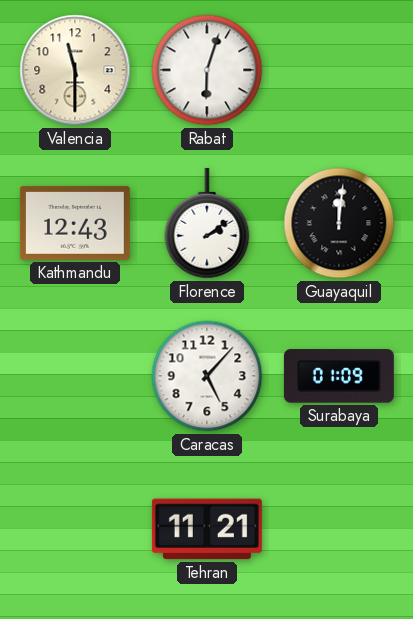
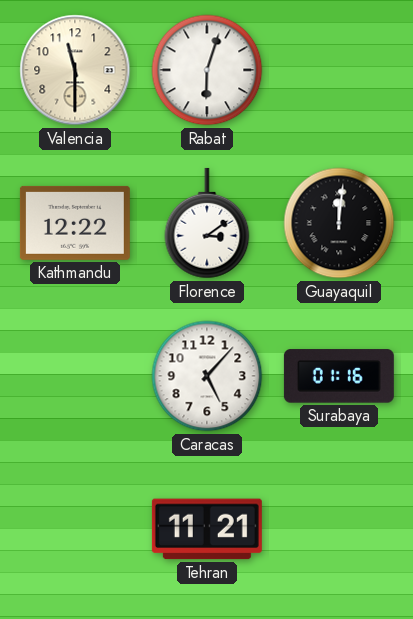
Kathmandu: 12:43 -> 12:22 (75, 223)
Florence: 2:09 -> 3:09 (207, 223)
Surabaya: 01:09 -> 01:16 (339, 376)
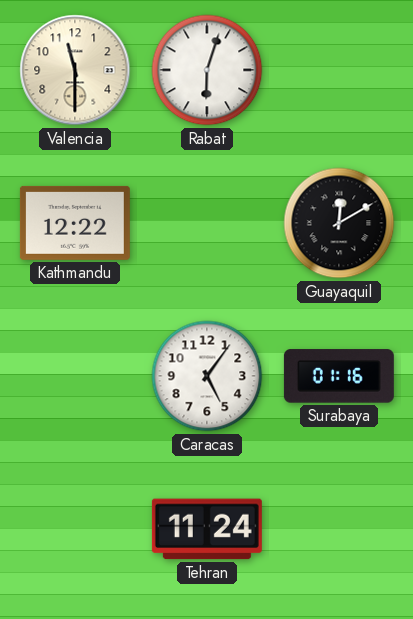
Florence: 3:09 -> none (207, 223)
Guayaquil: 12:01 -> 12:10 (339, 223)
Caracas: 5:07 -> 5:06 (207, 376)
Tehran: 11:21 -> 11:24 (207, 529)
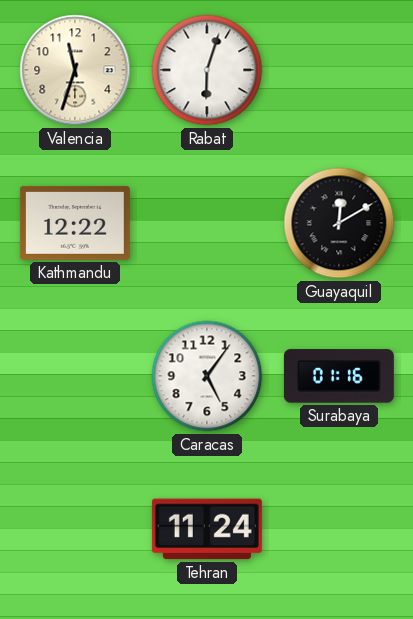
Valencia: 11:30 -> 11:33 (75, 70)
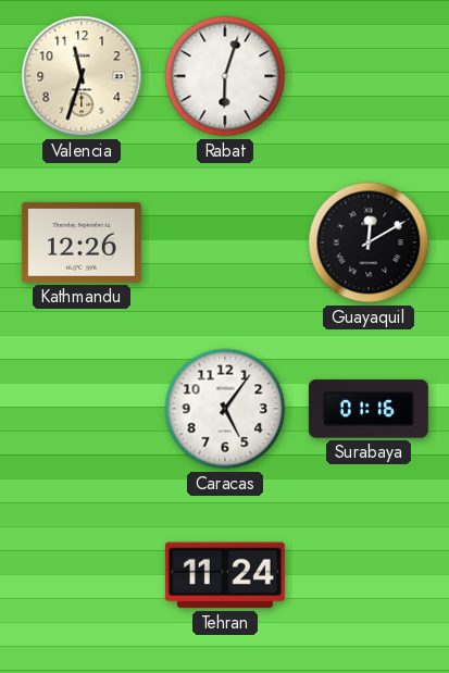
Kathmandu: 12:22 -> 12:26 (82, 242)
